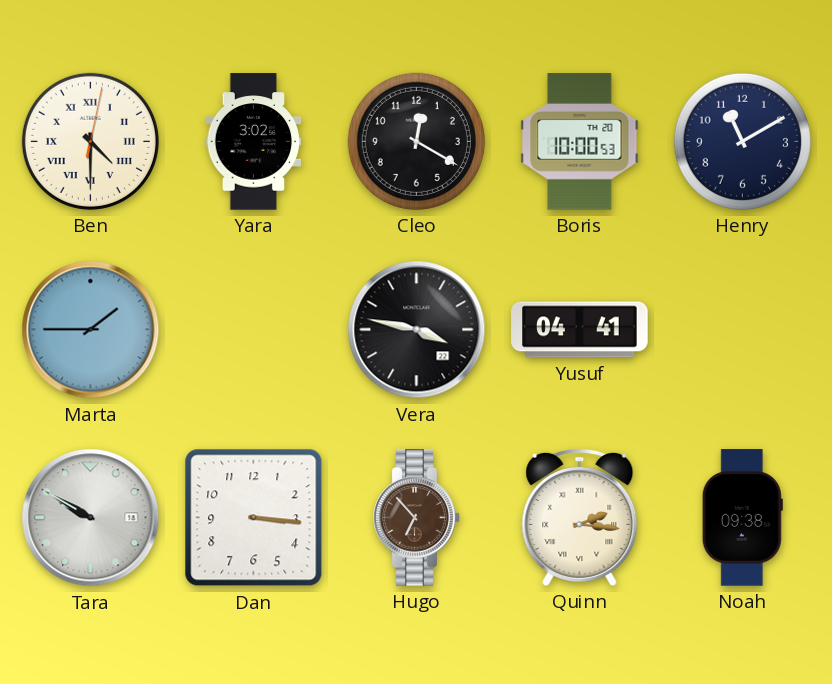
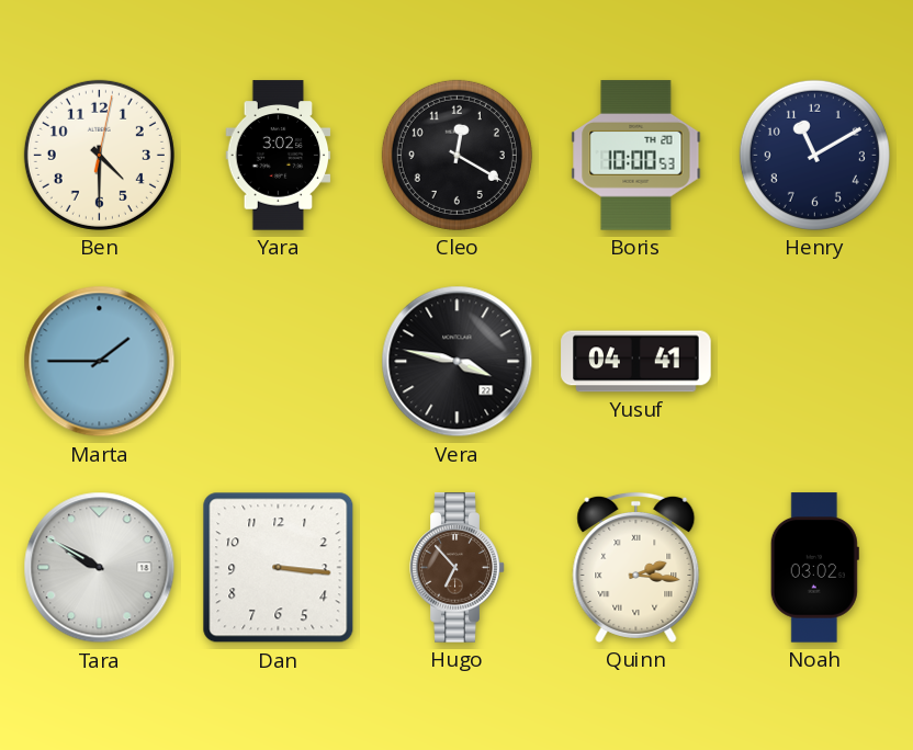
Ben numerals: Roman -> Arabic (99, 155)
Noah: 09:38 -> 03:02 (814, 568)
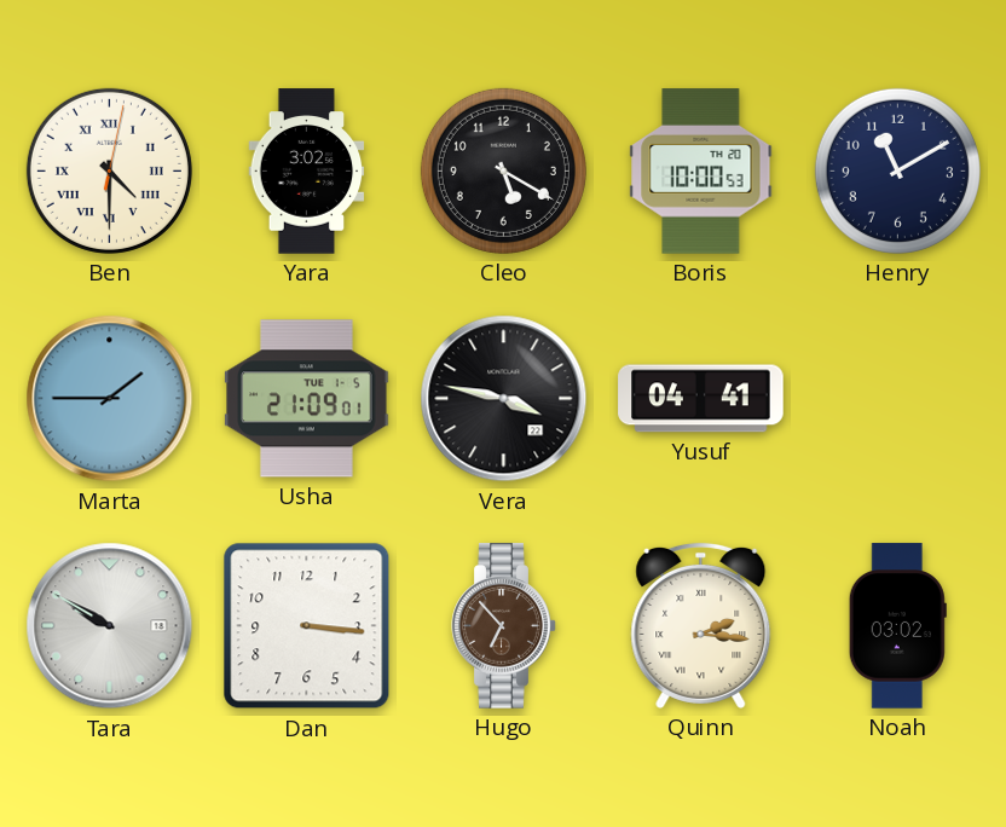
Ben numerals: Arabic -> Roman (109, 170)
Cleo: 12:20 -> 5:20 (503, 170)
Usha: none -> 21:09 (307, 399)
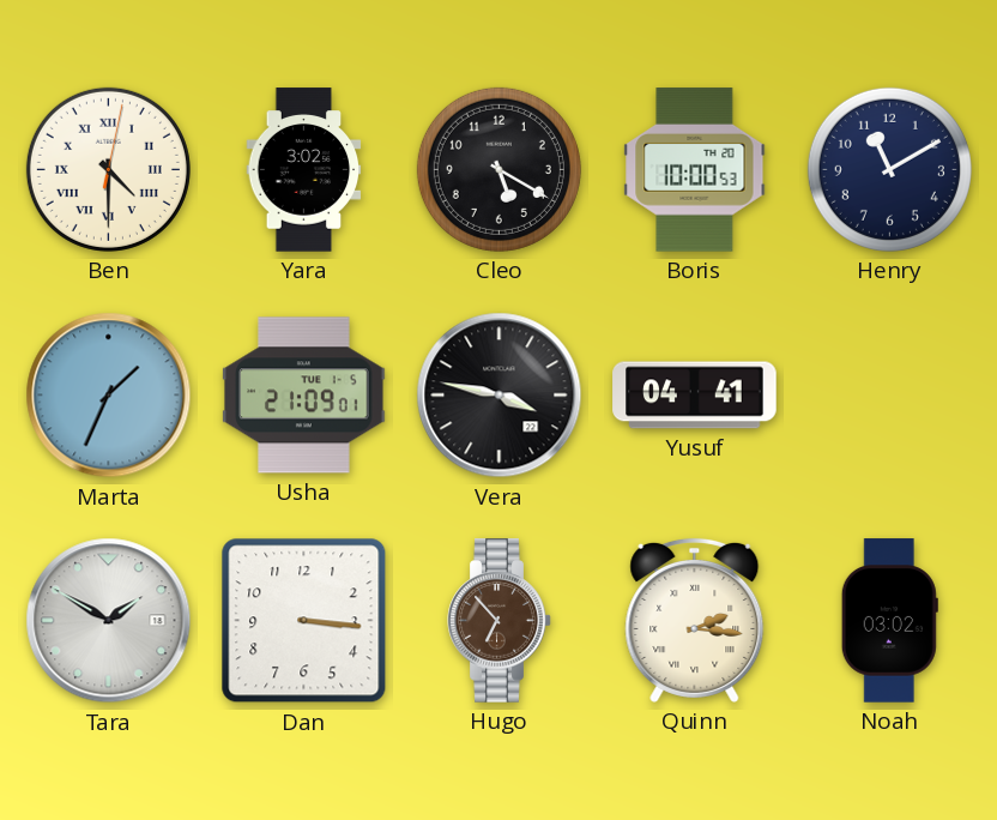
Marta: 1:45 -> 1:34 (109, 396)
Tara: 9:50 -> 1:50 (109, 621)
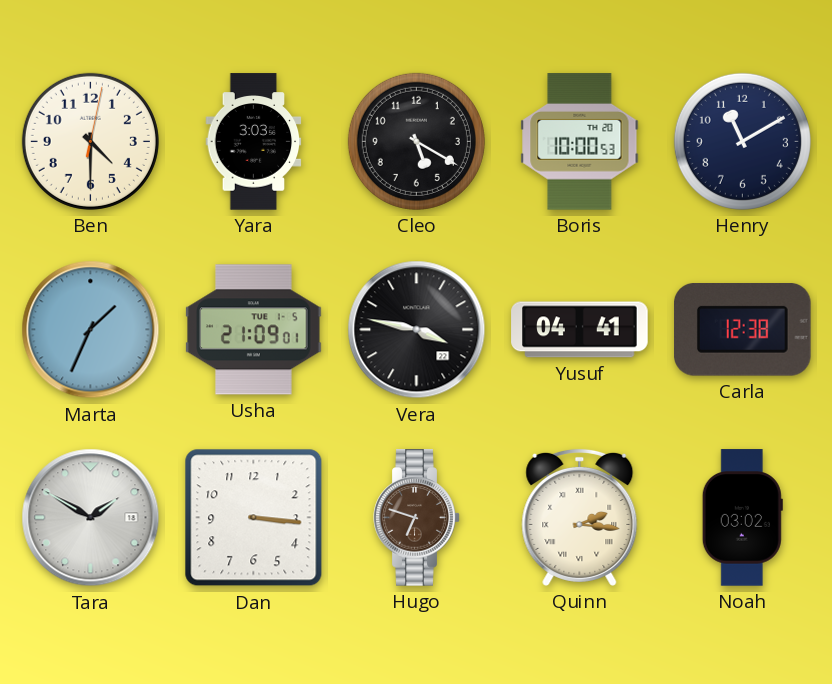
Ben numerals: Roman -> Arabic (90, 141)
Yara: 3:02 -> 3:03 (254, 142)
Carla: none -> 12:38 (743, 330)
Hugo: 6:53 -> 6:48 (417, 518)
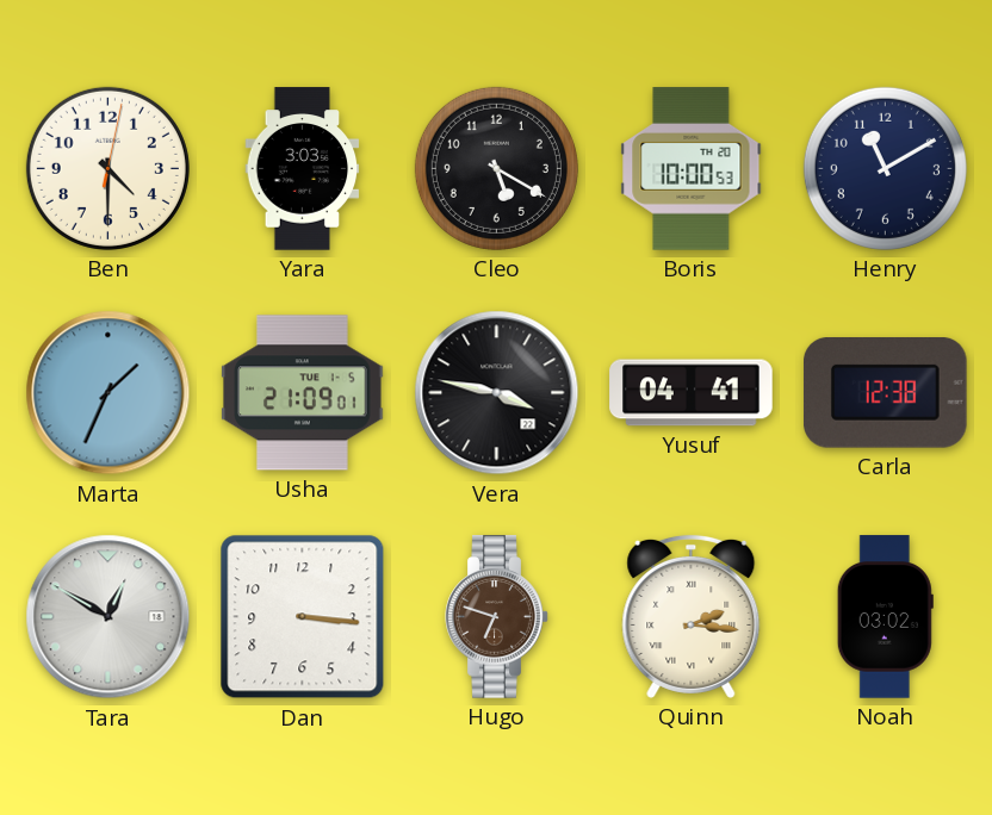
Tara: 1:50 -> 12:50 (108, 617)
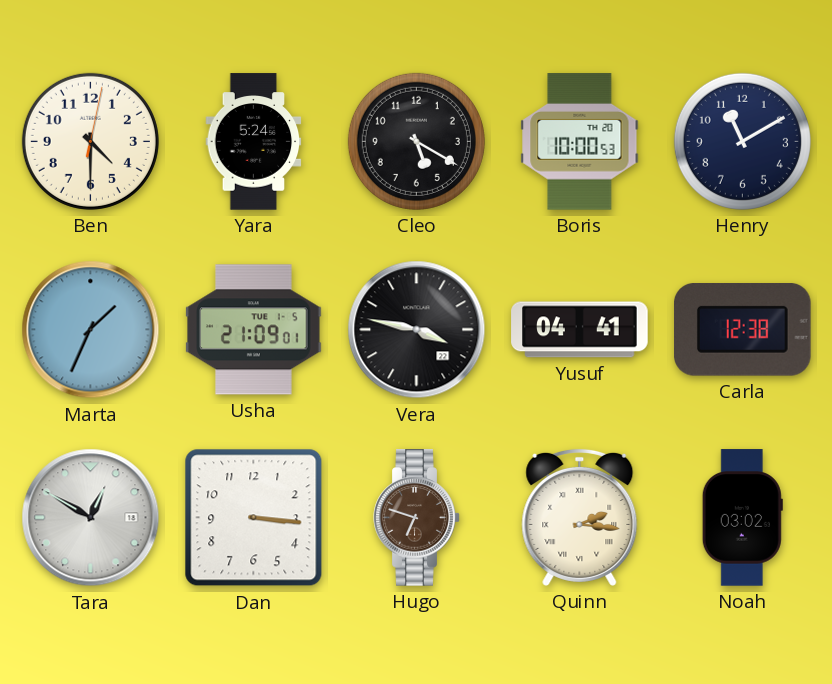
Yara: 3:03 -> 5:24 (254, 142)
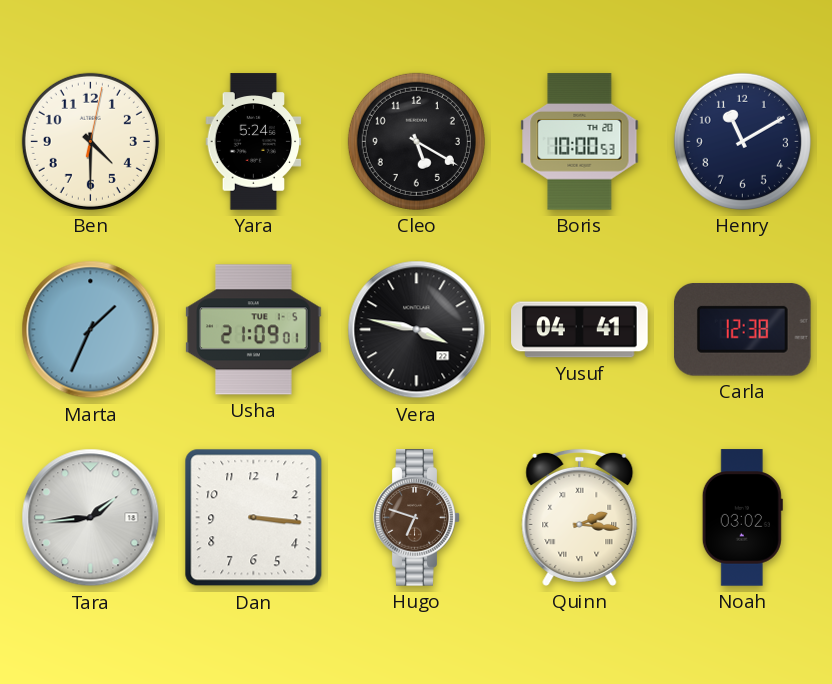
Tara: 12:50 -> 1:44 (91, 518)
